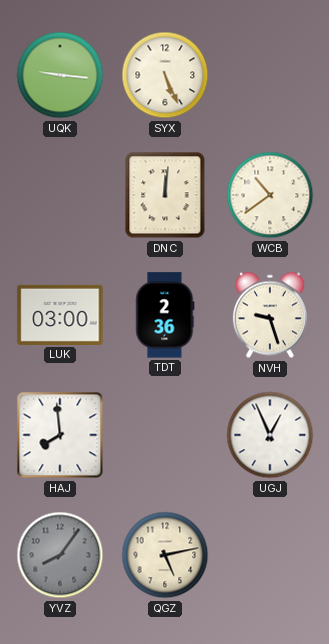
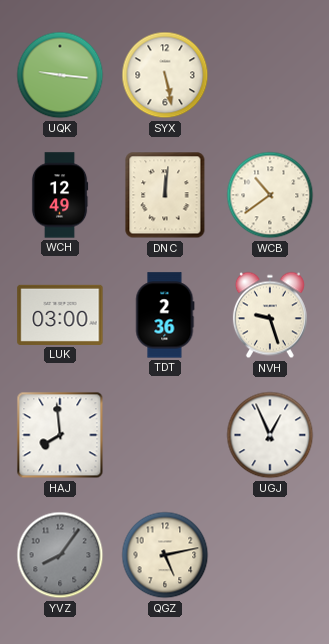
SYX: 5:26 -> 5:28 (165, 75)
WCH: none -> 12:49 (60, 195)
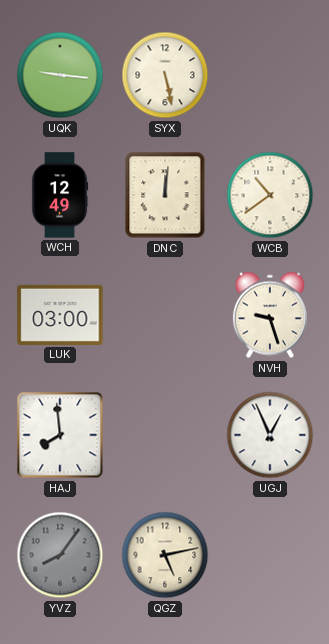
TDT: 2:36 -> none (165, 315)
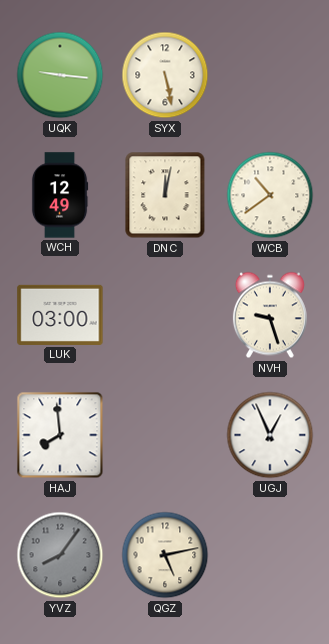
DNC: 12:01 -> 12:02 (165, 195)
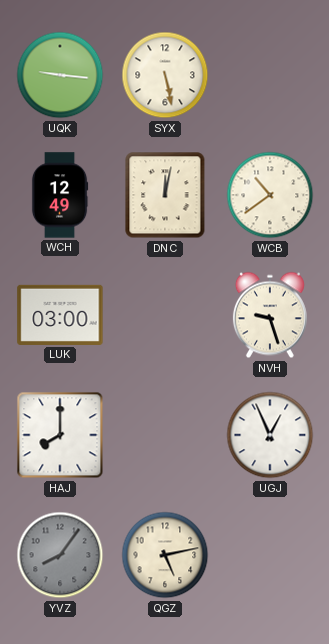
HAJ: 7:59 -> 8:00 (60, 435)
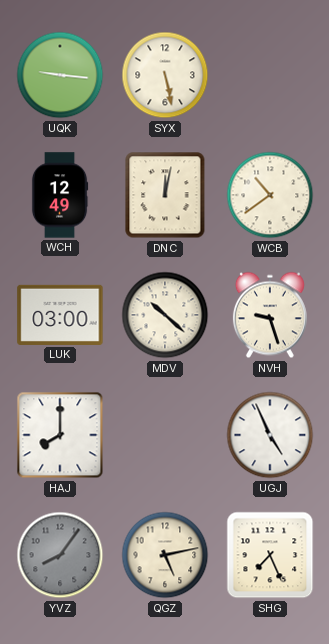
MDV: none -> 10:22 (165, 315)
UGJ: 12:56 -> 4:56 (270, 435)
SHG: none -> 7:26 (270, 555)
